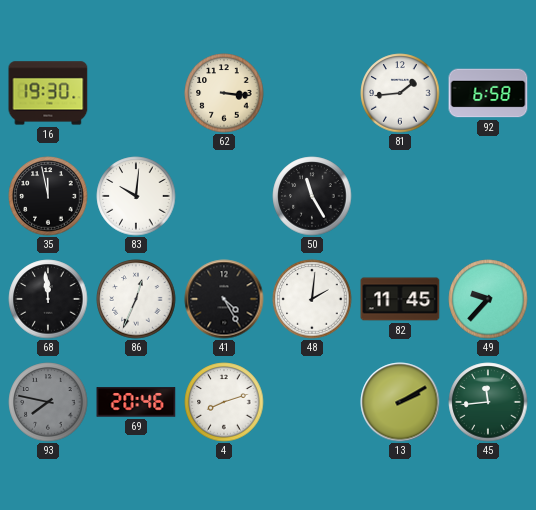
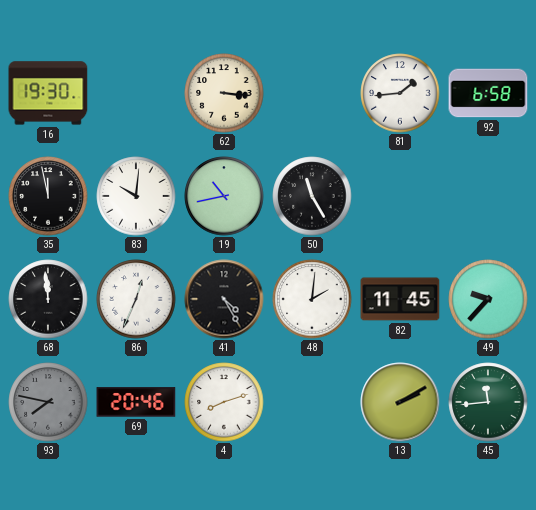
19: none -> 10:43 (224, 196)
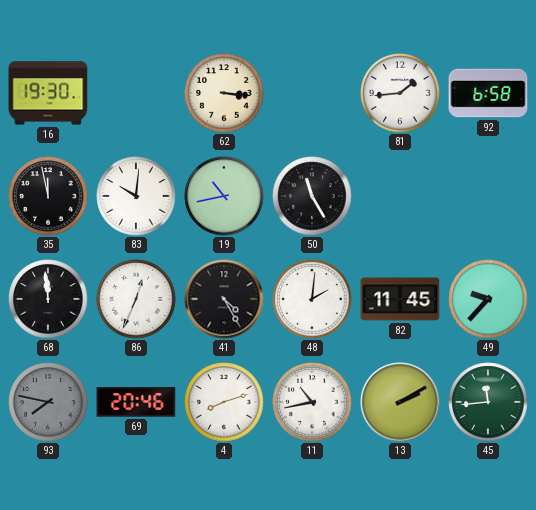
11: none -> 10:43 (312, 402)
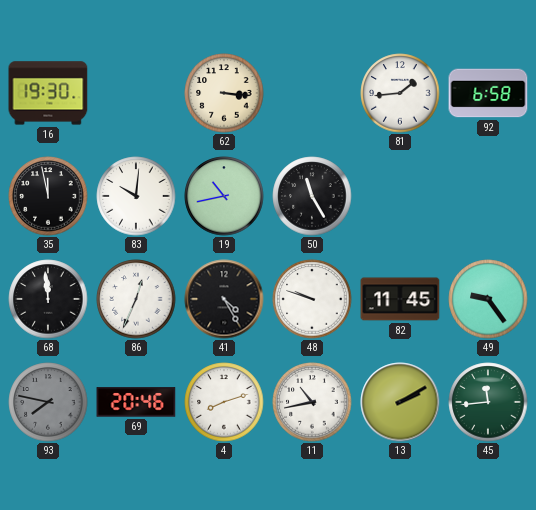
48: 2:01 -> 9:48 (312, 299)
49: 9:37 -> 9:24 (488, 299)
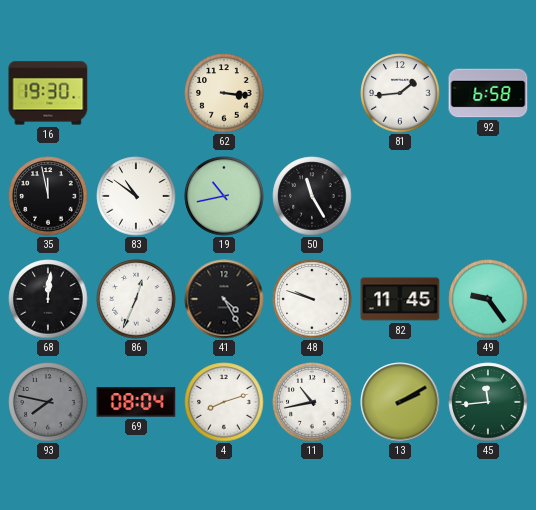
83: 10:01 -> 10:51 (136, 196)
68: 11:59 -> 12:01 (48, 299)
69: 20:46 -> 08:04 (136, 402)
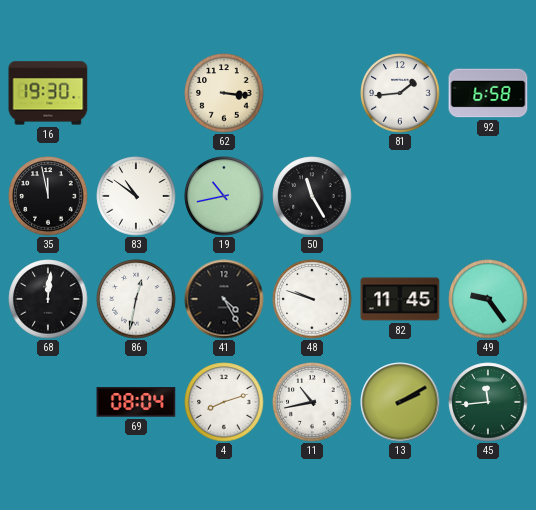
86: 12:34 -> 12:32 (136, 299)
93: 7:47 -> none (48, 402)
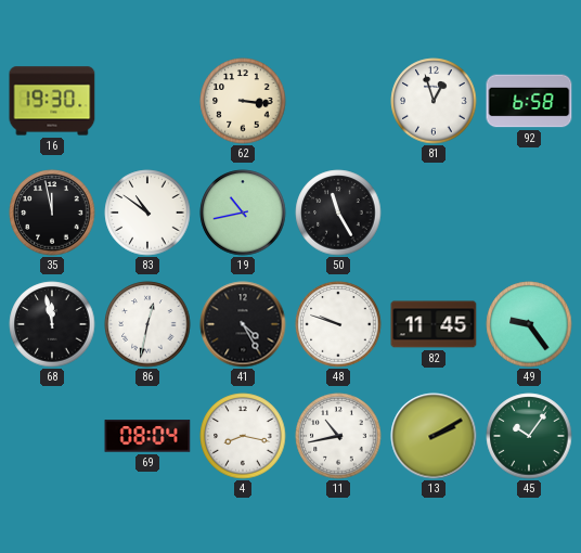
81: 1:44 -> 12:57 (434, 101)
68: 12:01 -> 11:58 (52, 324)
4: 8:12 -> 8:17 (243, 436)
45: 11:44 -> 10:06 (529, 436)
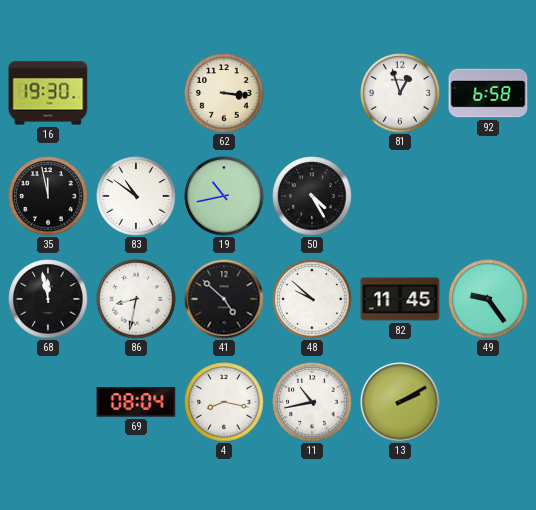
50: 11:25 -> 4:25 (312, 196)
86: 12:32 -> 8:32 (136, 299)
41: 4:25 -> 4:52 (224, 299)
48: 9:48 -> 9:52 (312, 299)
45: 10:06 -> none (529, 436)
